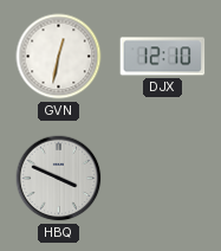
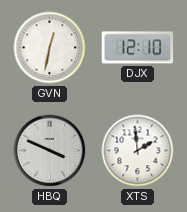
XTS: none -> 1:59 (138, 151)
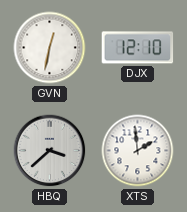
HBQ: 3:49 -> 3:38 (50, 151)
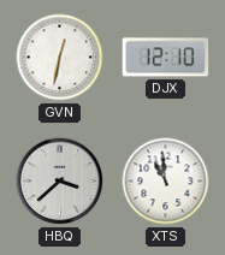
XTS: 1:59 -> 10:59 (166, 182)
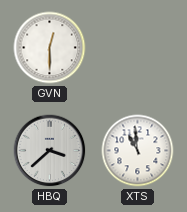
GVN: 12:32 -> 12:30 (50, 48)
DJX: 12:10 -> none (166, 58)
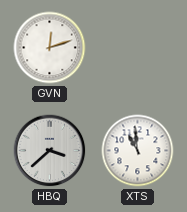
GVN: 12:30 -> 12:12 (50, 48)
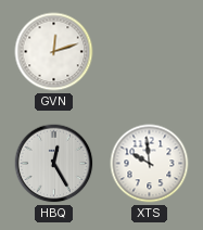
HBQ: 3:38 -> 12:25 (54, 164)
XTS: 10:59 -> 9:59 (150, 164)
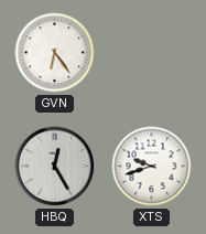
GVN: 12:12 -> 6:24 (55, 53)
XTS: 9:59 -> 9:42 (152, 167)
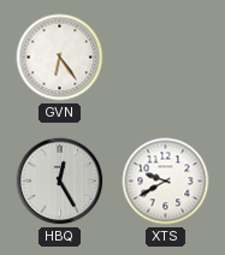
XTS: 9:42 -> 9:40 (166, 182)
